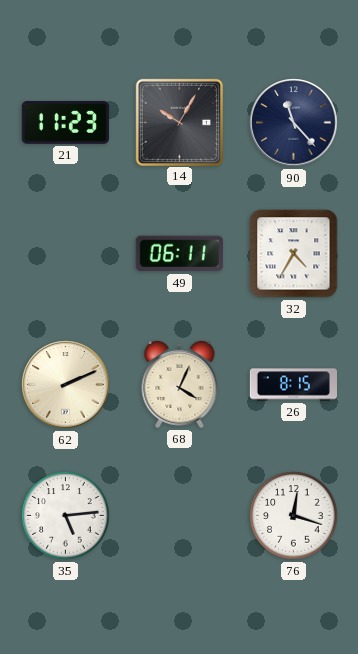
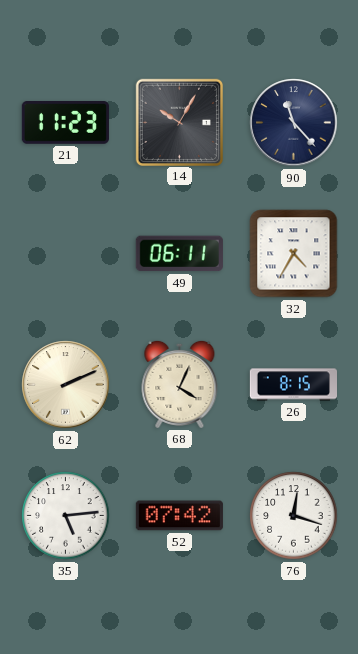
52: none -> 07:42 (179, 516)
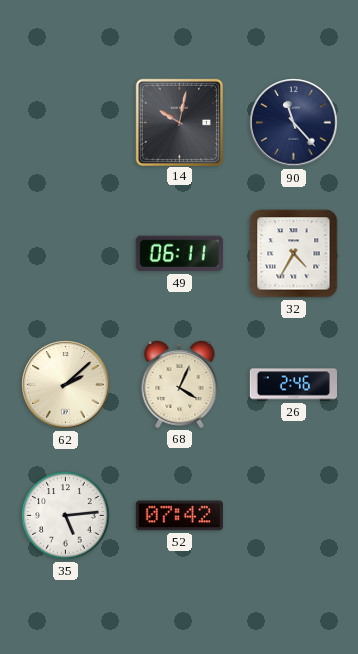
21: 11:23 -> none (65, 123)
14: 10:05 -> 10:02 (179, 122)
62: 2:11 -> 2:08 (66, 385)
26: 8:15 -> 2:46 (293, 385)
76: 12:18 -> none (294, 516)
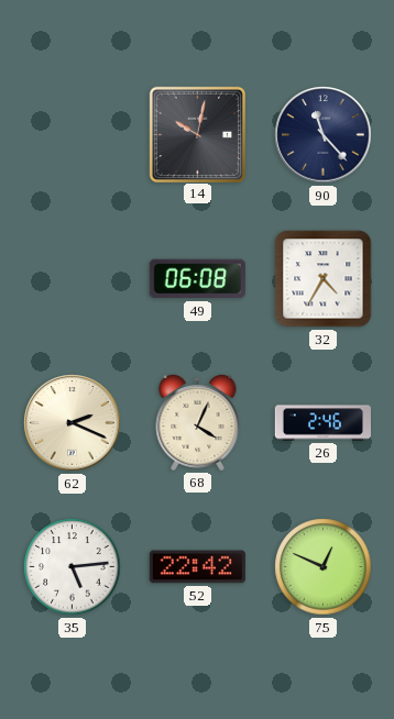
49: 06:11 -> 06:08 (197, 279)
62: 2:08 -> 2:19 (73, 423)
52: 07:42 -> 22:42 (197, 567)
75: none -> 12:49 (324, 567)
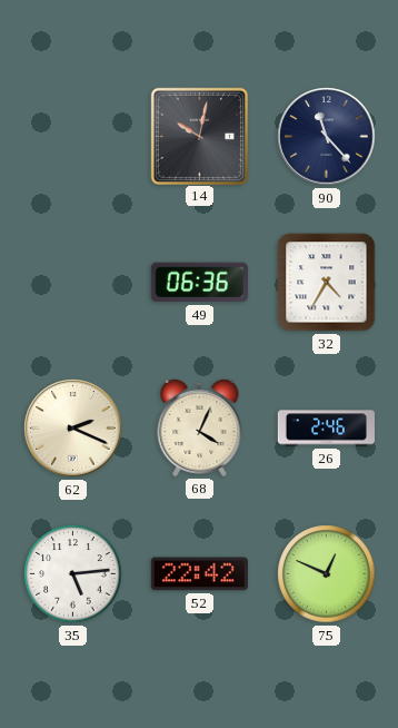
49: 06:08 -> 06:36 (199, 283)
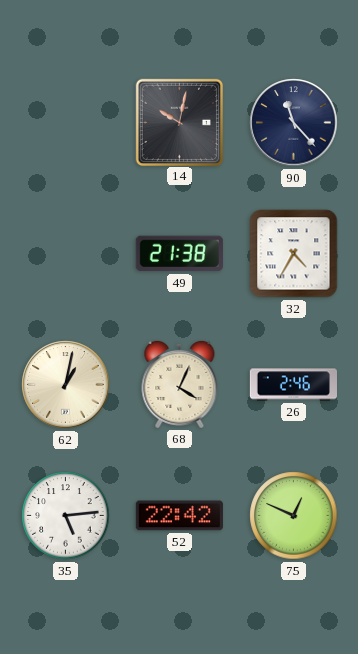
49: 06:36 -> 21:38 (179, 254)
62: 2:19 -> 1:02 (66, 385)
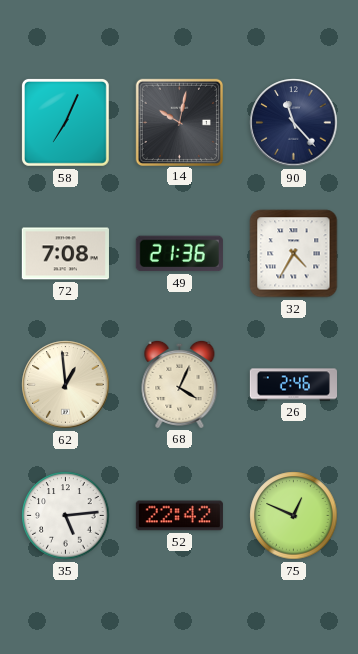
58: none -> 7:04 (65, 122)
72: none -> 7:08 (65, 254)
49: 21:38 -> 21:36 (179, 254)
62: 1:02 -> 12:59 (66, 385)
